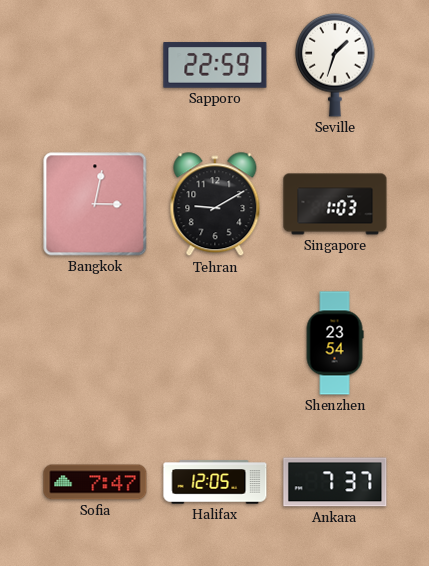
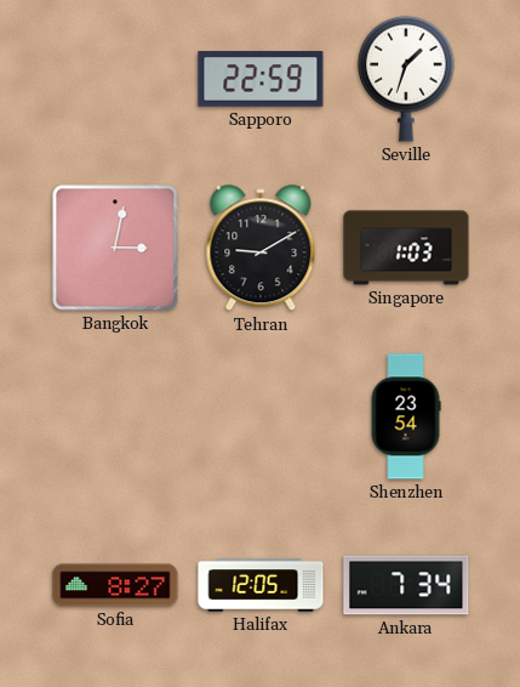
Sofia: 7:47 -> 8:27 (115, 585)
Ankara: 7:37 -> 7:34 (406, 585)
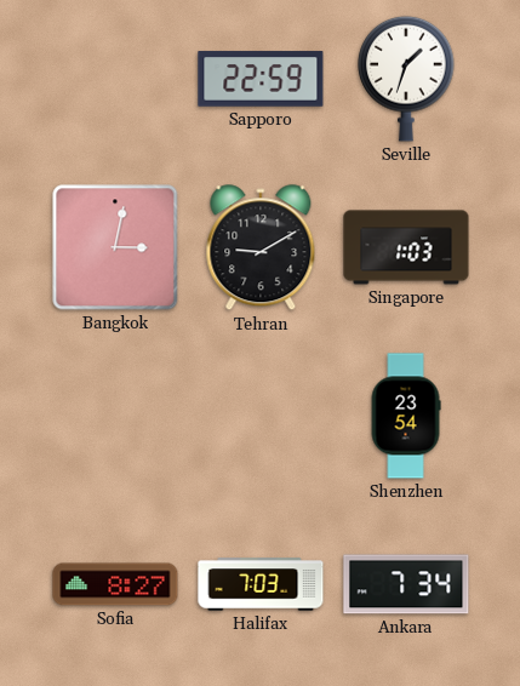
Halifax: 12:05 -> 7:03 (261, 584)
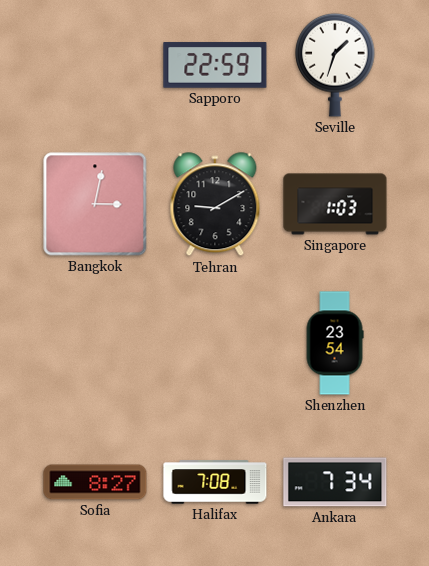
Halifax: 7:03 -> 7:08 (215, 482)
